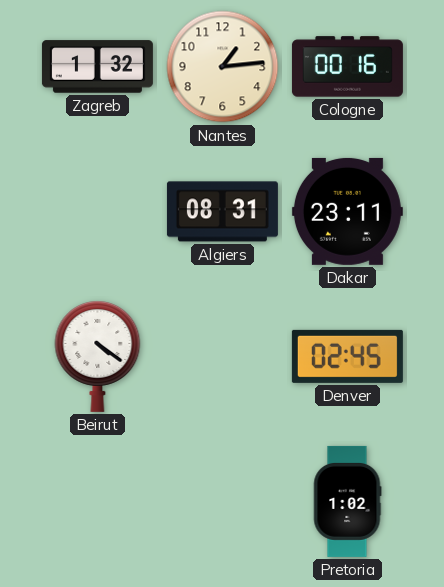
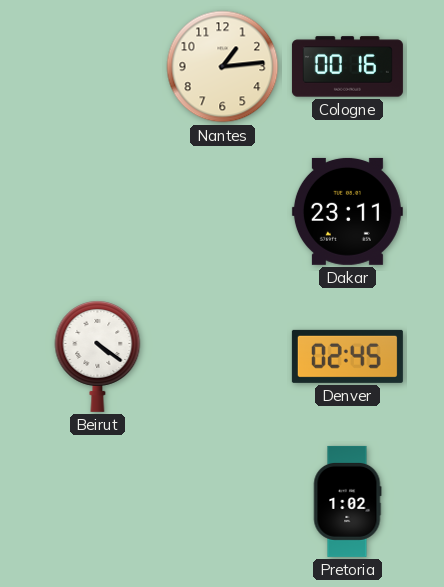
Zagreb: 1:32 -> none (97, 67)
Algiers: 08:31 -> none (222, 212)
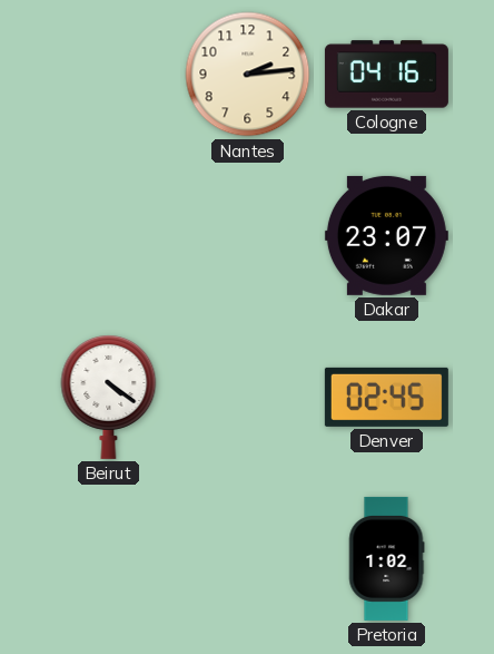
Nantes: 1:14 -> 2:14 (248, 75)
Cologne: 00:16 -> 04:16 (386, 75)
Dakar: 23:11 -> 23:07 (386, 235)
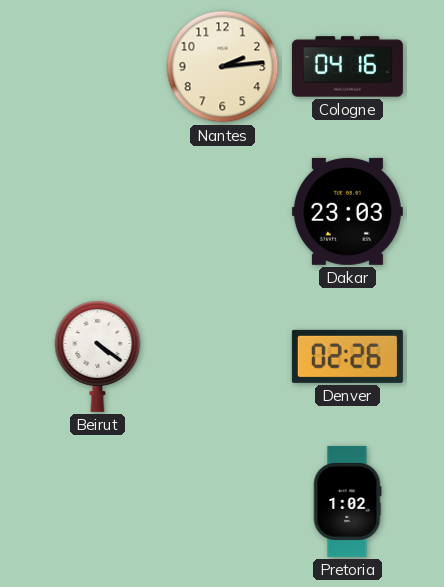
Dakar: 23:07 -> 23:03 (347, 211)
Denver: 02:45 -> 02:26 (347, 356)
